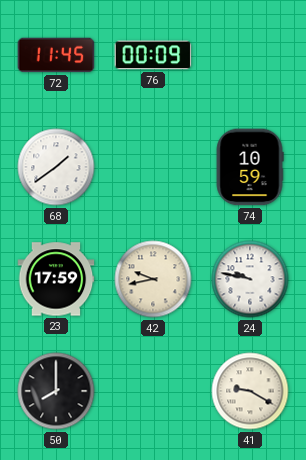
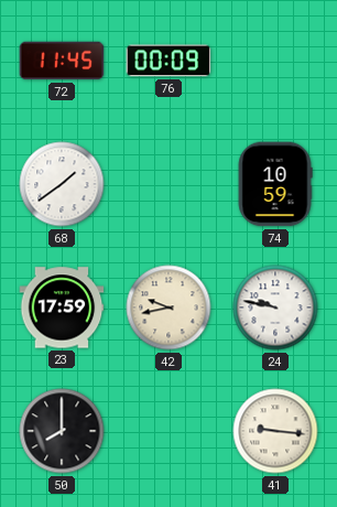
41: 9:20 -> 9:16 (275, 431)
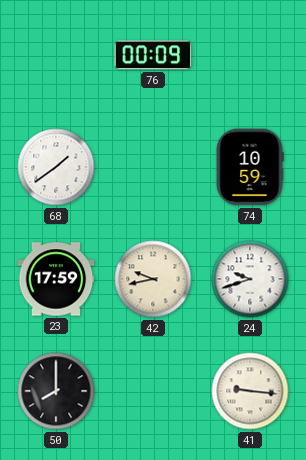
72: 11:45 -> none (62, 61)
24: 9:47 -> 9:42 (250, 279)
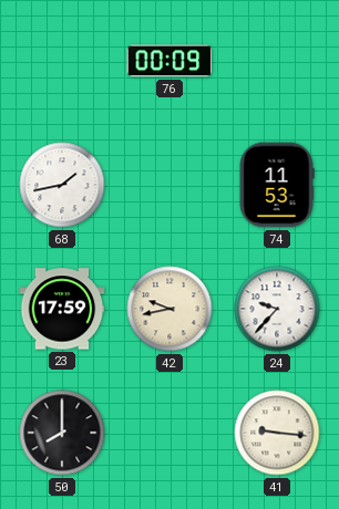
68: 1:39 -> 1:43 (62, 185)
74: 10:59 -> 11:53 (277, 185)
24: 9:42 -> 9:37 (277, 309)
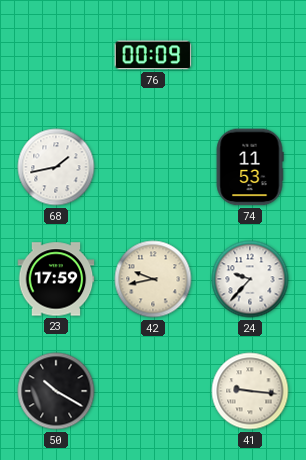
50: 8:00 -> 10:20 (56, 391)
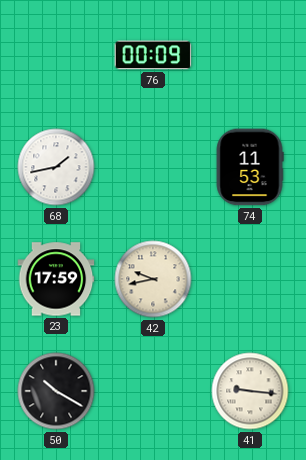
24: 9:37 -> none (250, 279)
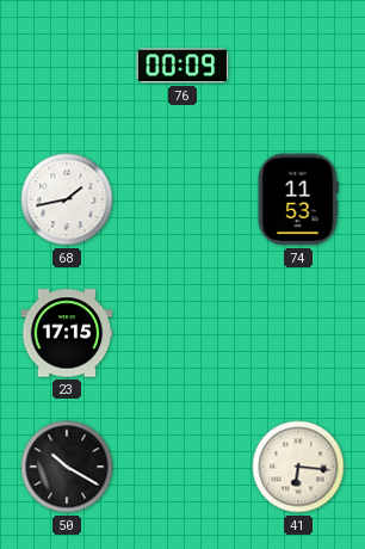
23: 17:59 -> 17:15 (67, 333)
42: 9:43 -> none (153, 279)
41: 9:16 -> 6:16 (298, 467)
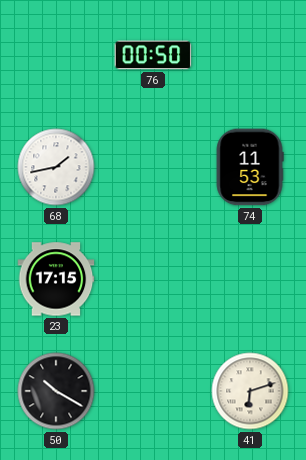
76: 00:09 -> 00:50 (153, 55)
41: 6:16 -> 6:12 (250, 391)
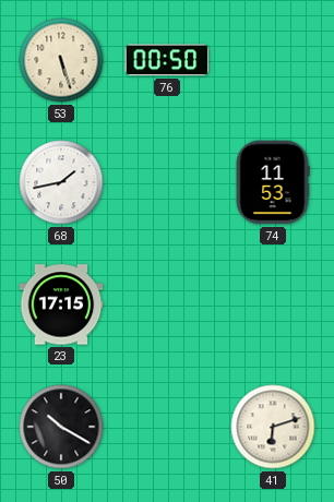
53: none -> 5:27 (61, 60)
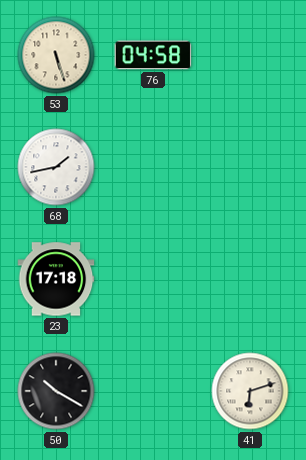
76: 00:50 -> 04:58 (153, 55)
74: 11:53 -> none (273, 182)
23: 17:15 -> 17:18 (56, 279)
